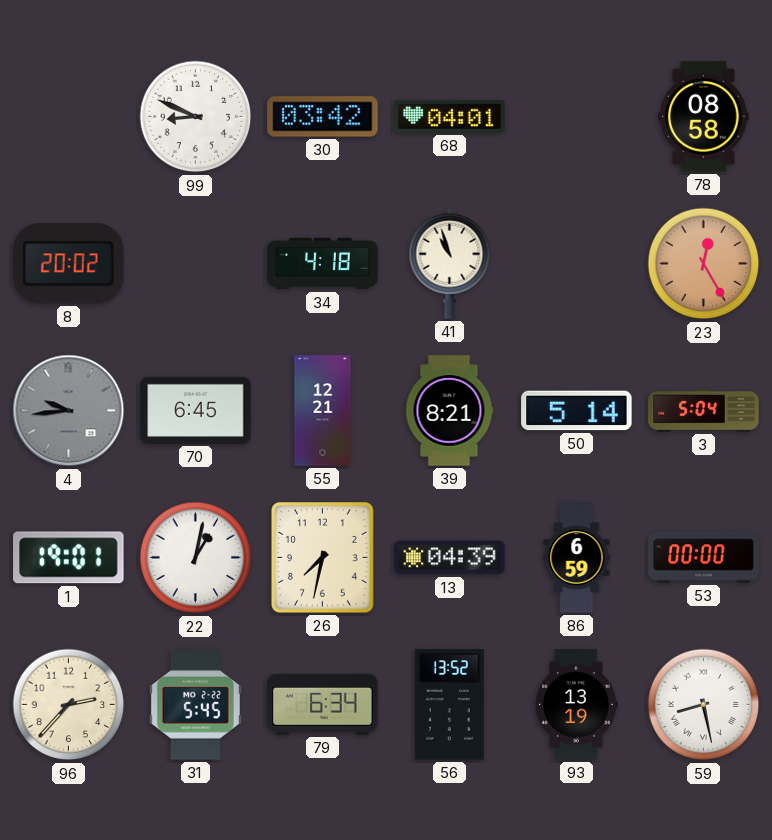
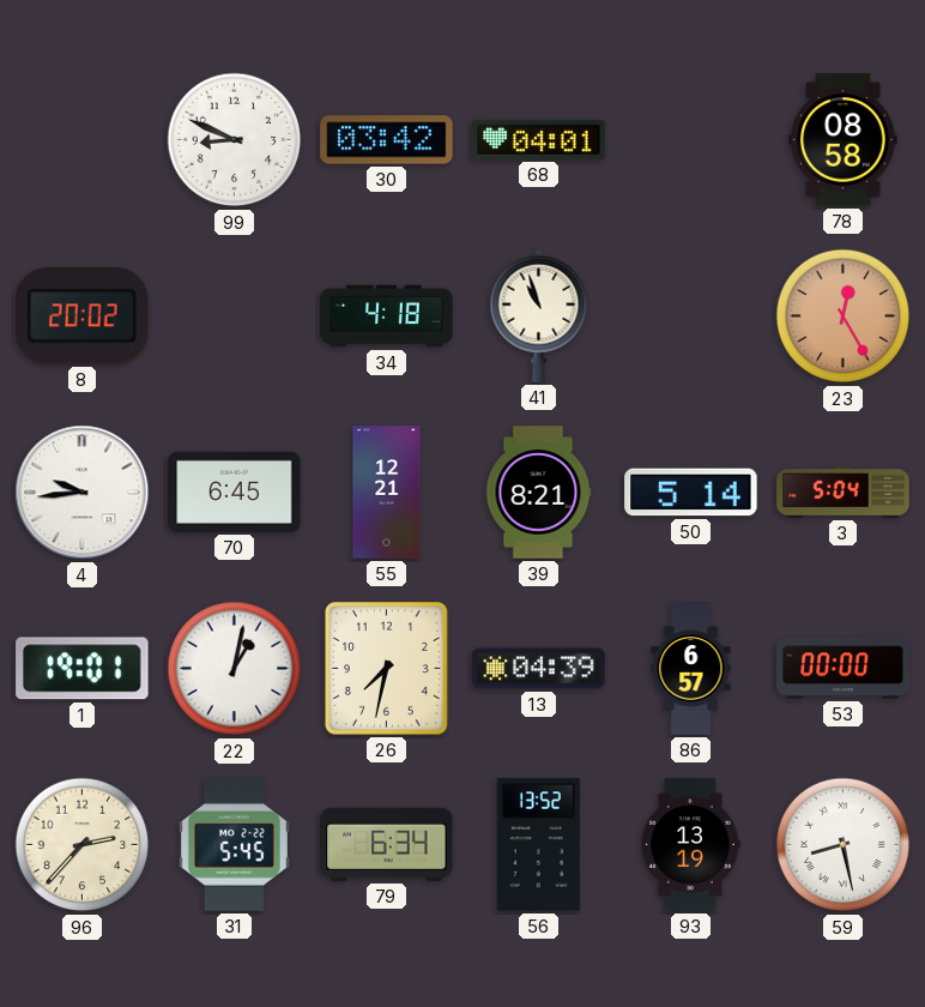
4 dial: grey -> white (83, 493)
86: 6:59 -> 6:57 (691, 669)
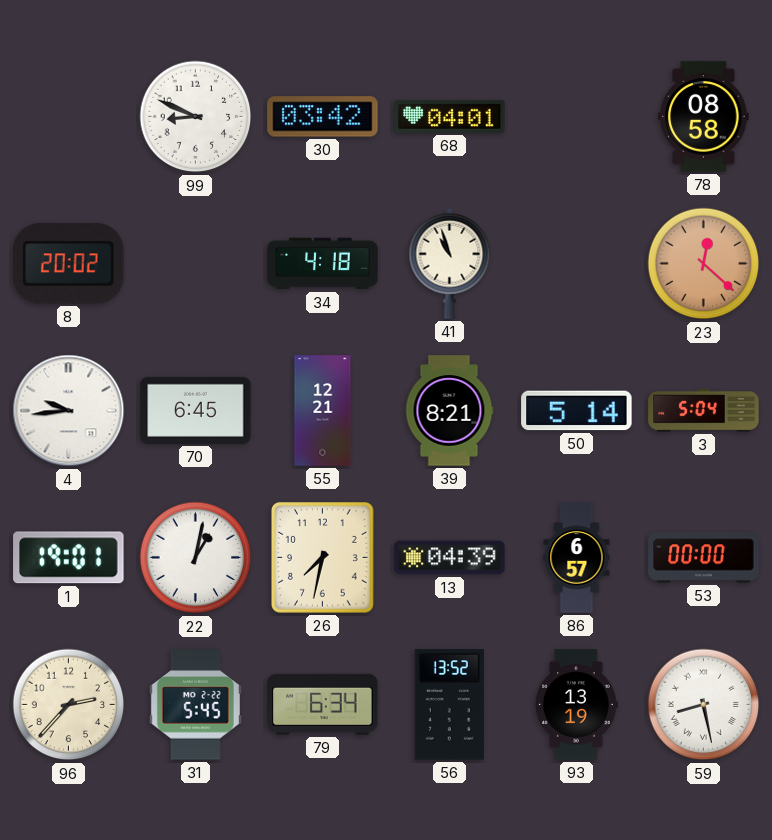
23: 12:25 -> 12:22 (704, 264)
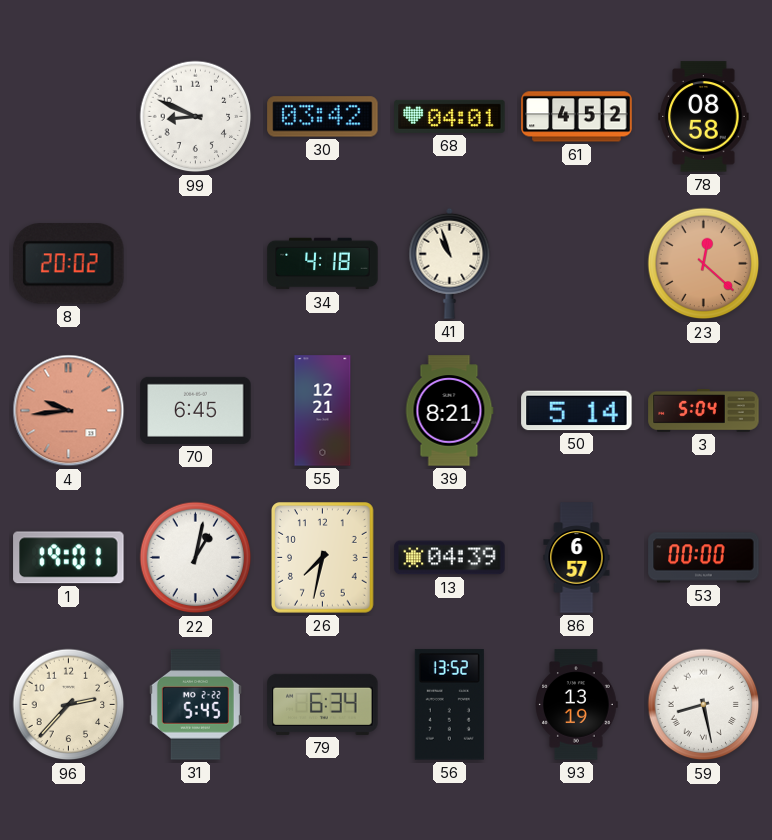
61: none -> 4:52 (577, 117)
4 dial: white -> salmon (69, 411)
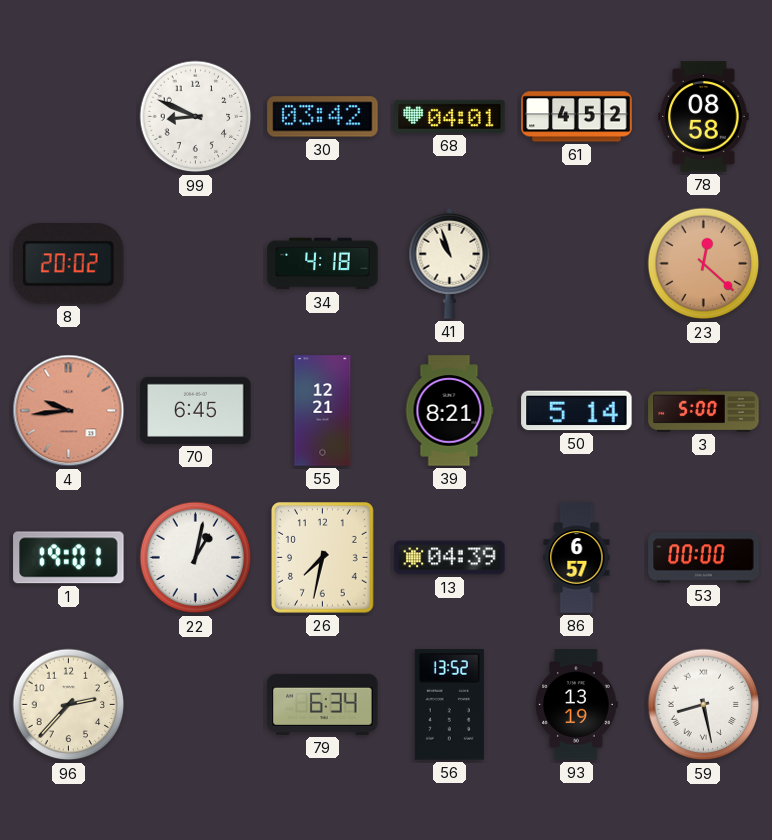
3: 5:04 -> 5:00 (704, 411)
31: 5:45 -> none (195, 705)
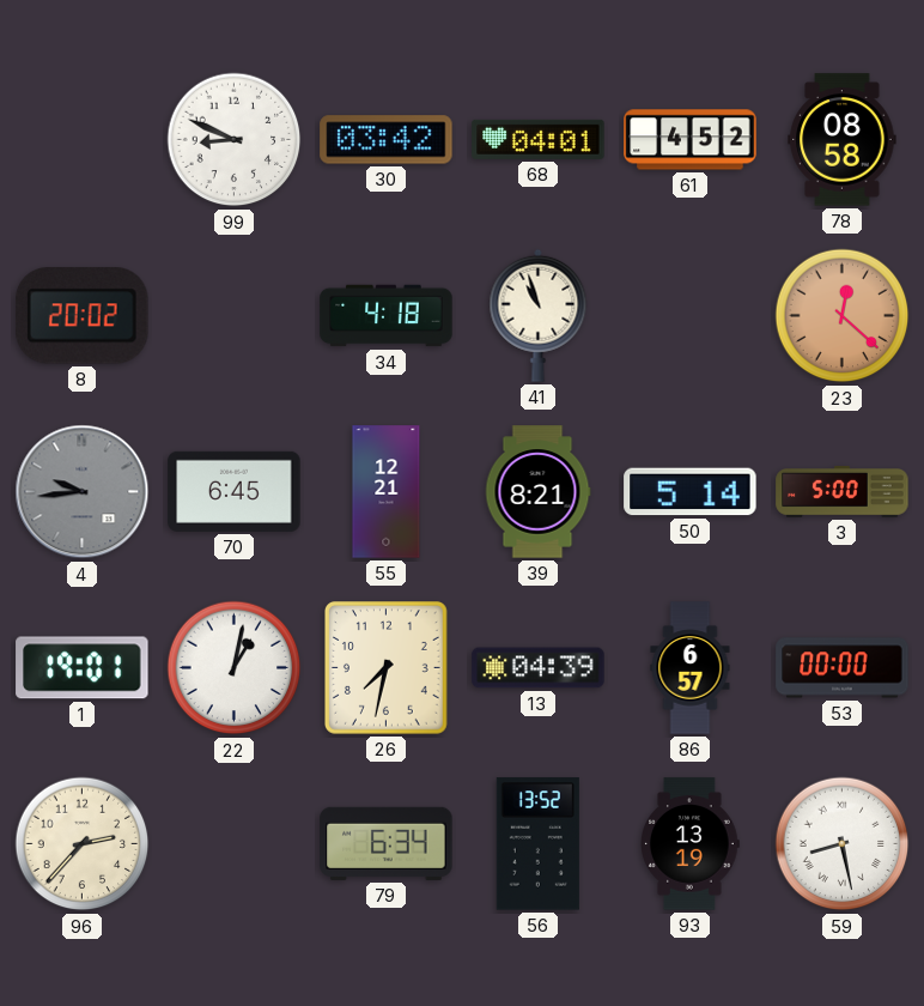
4 dial: salmon -> grey (83, 492)
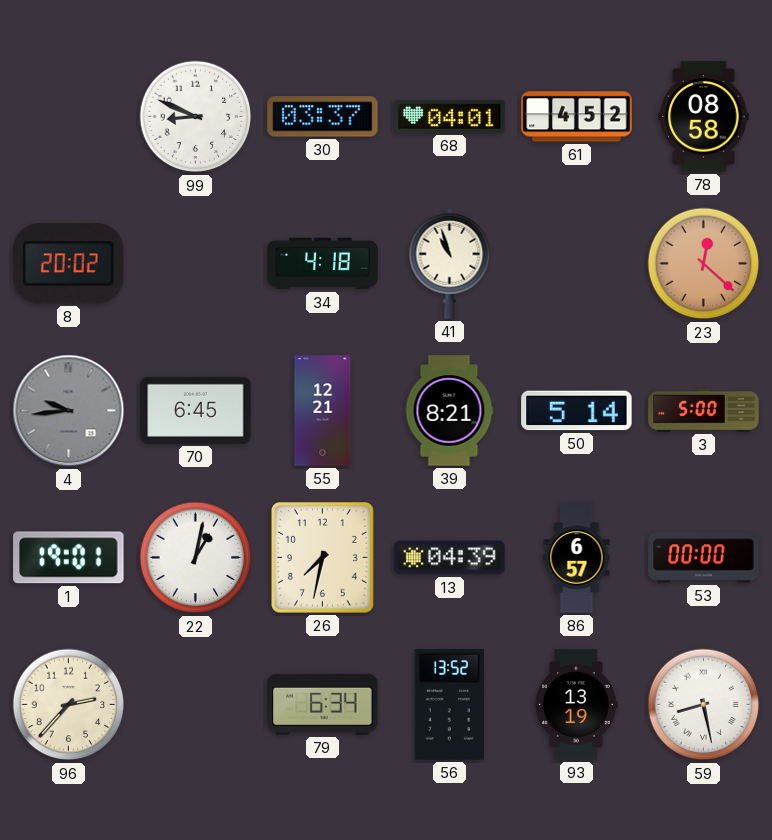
30: 03:42 -> 03:37 (323, 117)
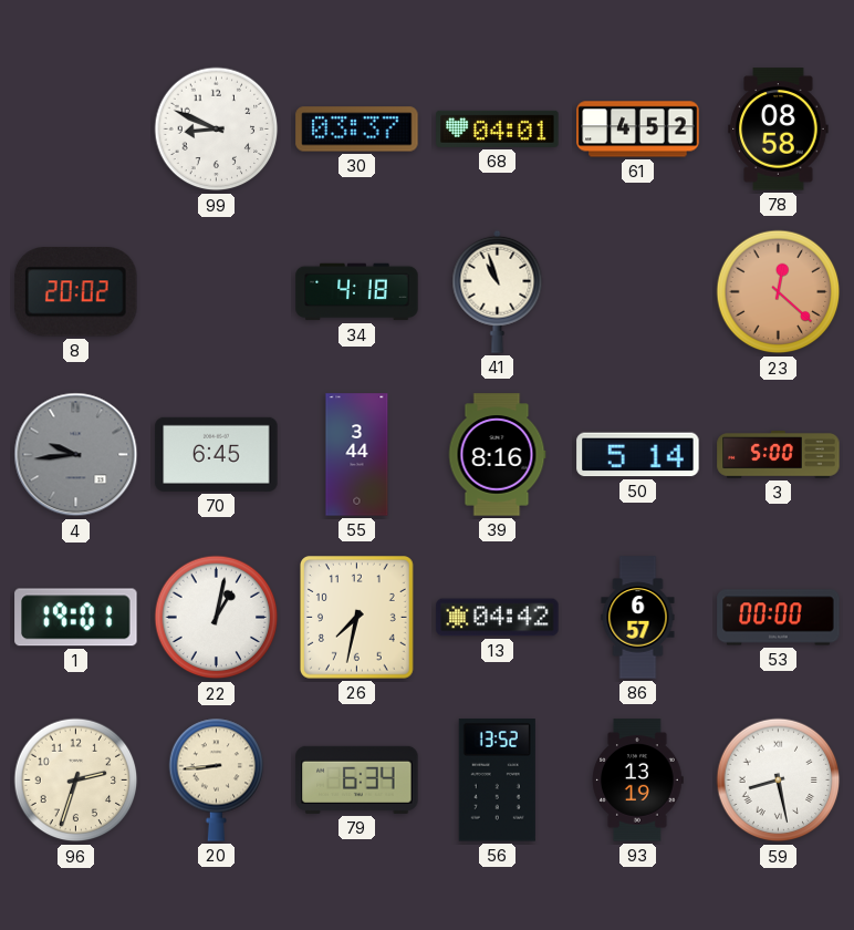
55: 12:21 -> 3:44 (357, 455)
39: 8:21 -> 8:16 (497, 455)
13: 04:39 -> 04:42 (498, 618)
96: 2:37 -> 2:33 (76, 781)
20: none -> 8:44 (217, 779)
